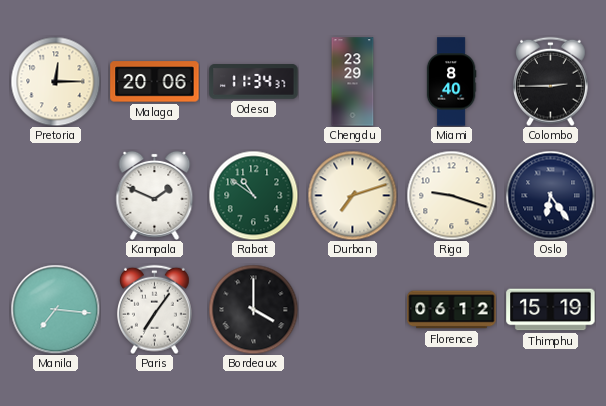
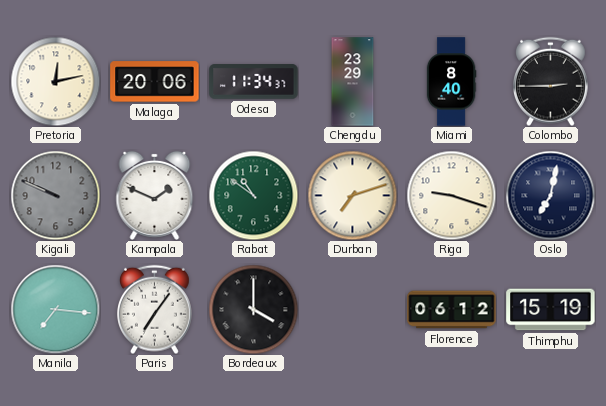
Pretoria: 12:15 -> 12:13 (55, 81)
Kigali: none -> 9:49 (55, 195)
Oslo: 6:24 -> 7:02 (550, 195)
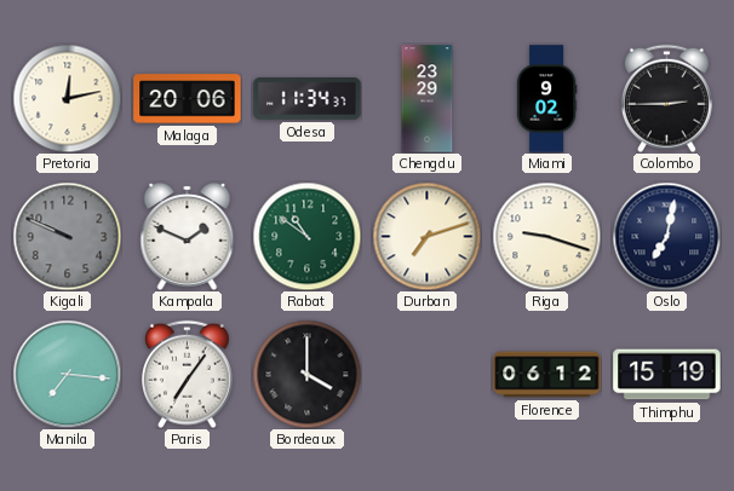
Miami: 8:40 -> 9:02 (546, 99)
